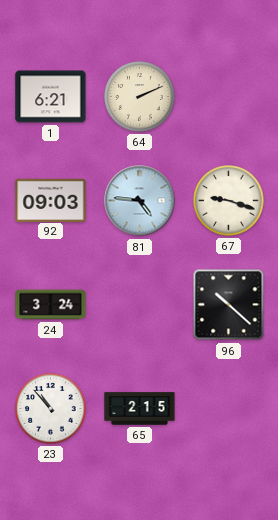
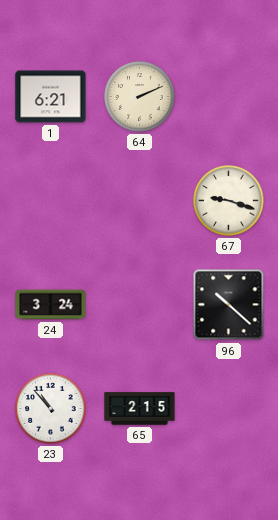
92: 09:03 -> none (51, 200)
81: 4:46 -> none (140, 201)
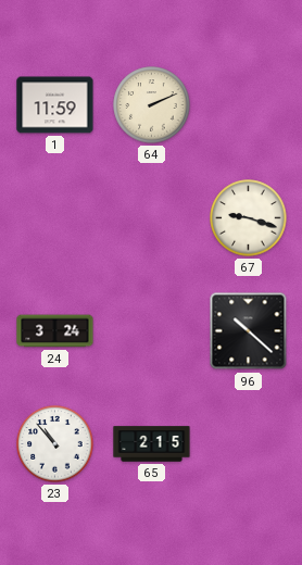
1: 6:21 -> 11:59 (55, 105)
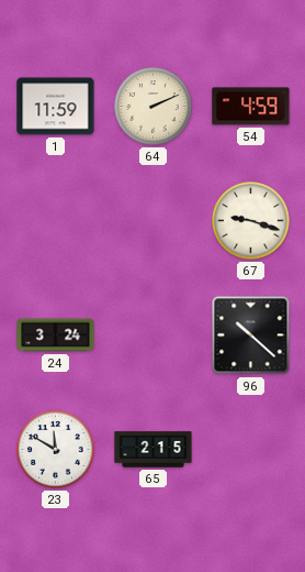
54: none -> 4:59 (251, 107)
23: 10:53 -> 11:50 (56, 450)
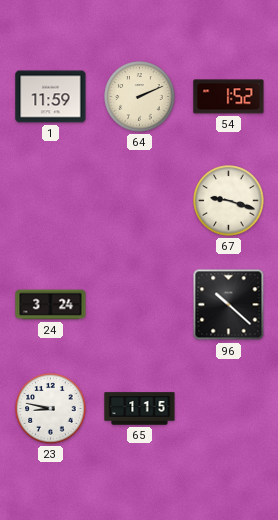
54: 4:59 -> 1:52 (229, 97)
23: 11:50 -> 8:47 (51, 409)
65: 2:15 -> 1:15 (140, 409)
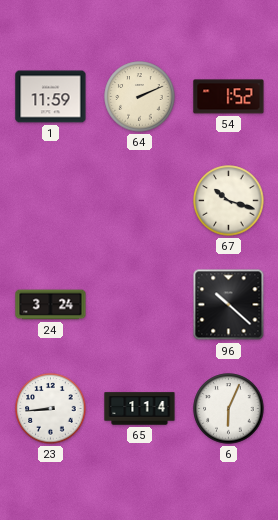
67: 9:18 -> 10:18 (229, 201)
23: 8:47 -> 8:44 (51, 409)
65: 1:15 -> 1:14 (140, 409)
6: none -> 6:04 (229, 409)
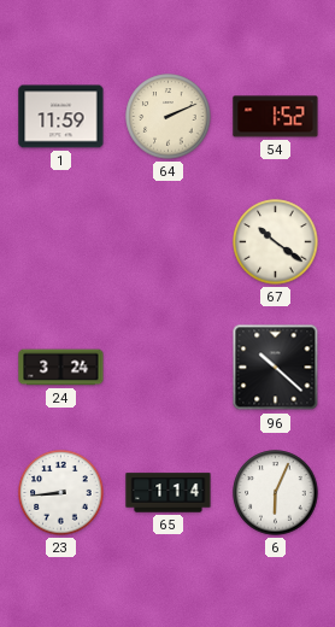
67: 10:18 -> 10:21 (276, 242)
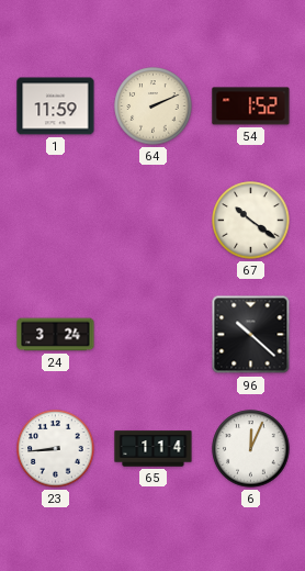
6: 6:04 -> 12:04 (251, 449)
